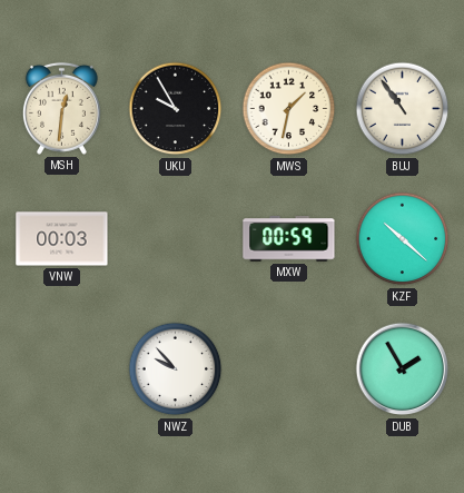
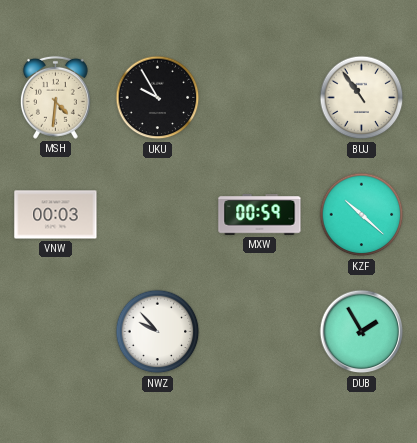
MSH: 12:31 -> 4:31 (55, 97)
MWS: 1:32 -> none (289, 109)
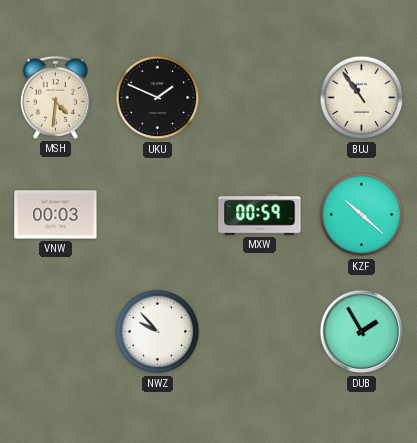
UKU: 9:55 -> 1:49 (158, 98)
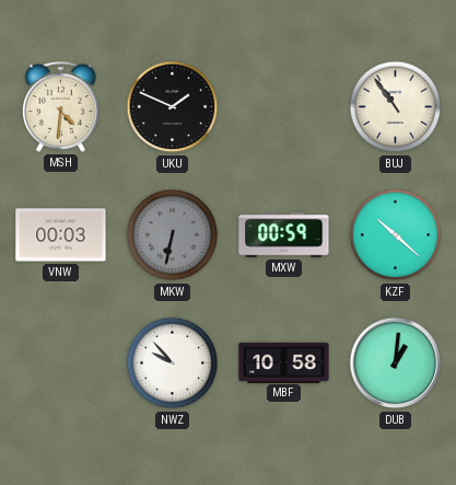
MKW: none -> 6:32 (173, 235)
MBF: none -> 10:58 (284, 362)
DUB: 1:55 -> 1:01 (396, 363)
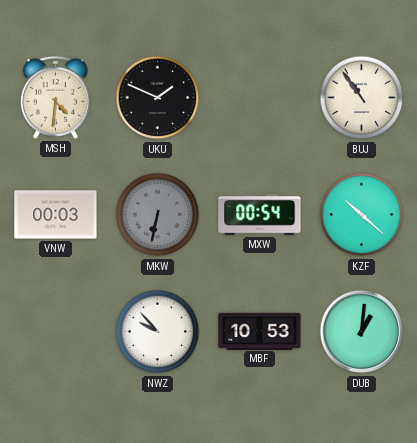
MXW: 00:59 -> 00:54 (260, 215)
MBF: 10:58 -> 10:53 (260, 331)
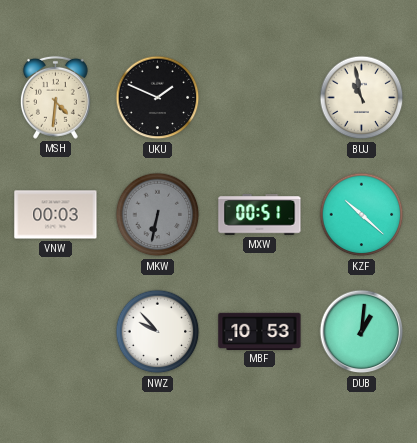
BUJ: 10:54 -> 10:58 (362, 98)
MXW: 00:54 -> 00:51 (260, 215)
